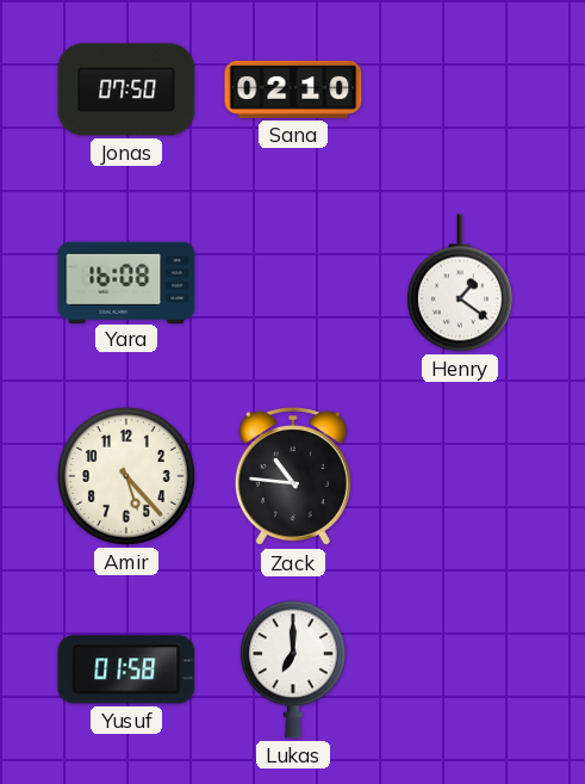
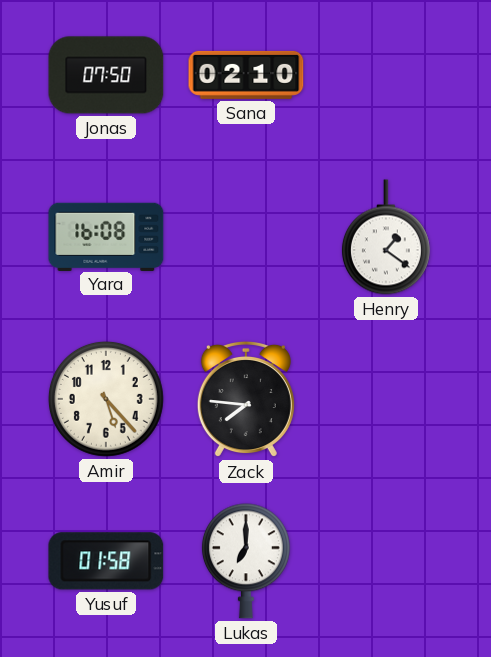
Zack: 10:46 -> 7:46 (246, 399)
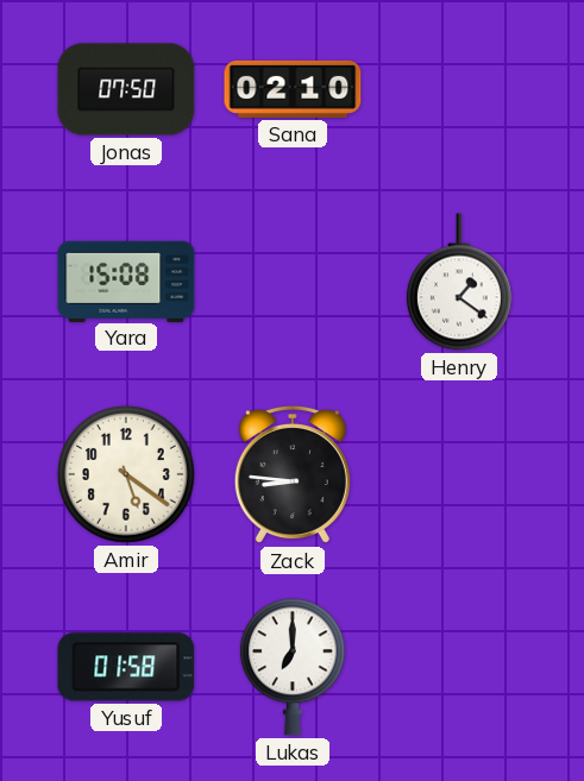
Yara: 16:08 -> 15:08 (126, 281)
Amir: 5:23 -> 5:21 (126, 474)
Zack: 7:46 -> 8:46 (293, 474)
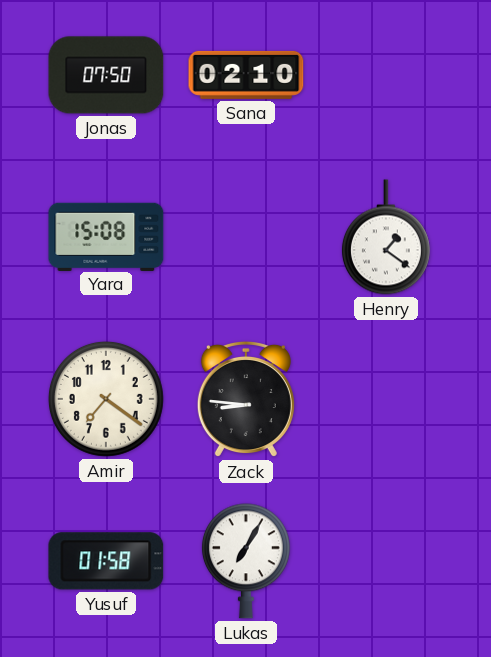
Amir: 5:21 -> 7:21 (106, 399)
Lukas: 7:00 -> 7:05 (246, 561)
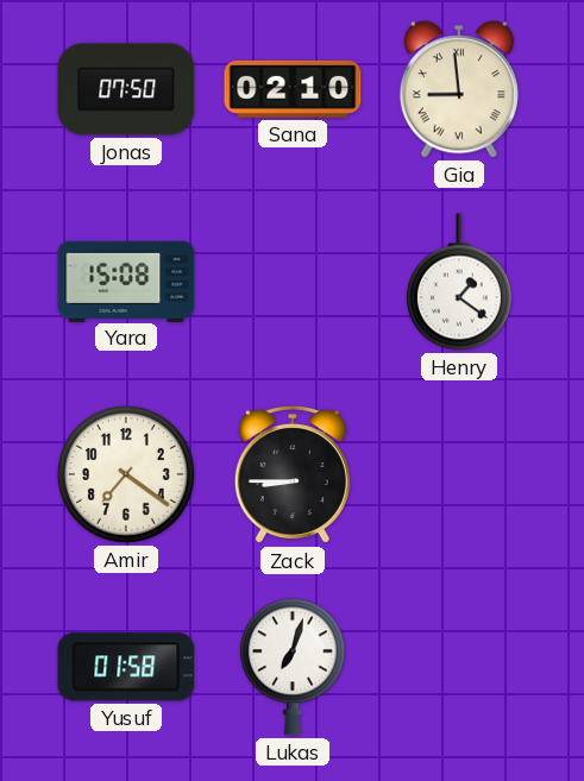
Gia: none -> 8:59 (459, 89)
Zack: 8:46 -> 8:45 (293, 474)
Lukas: 7:05 -> 7:03 (293, 667)
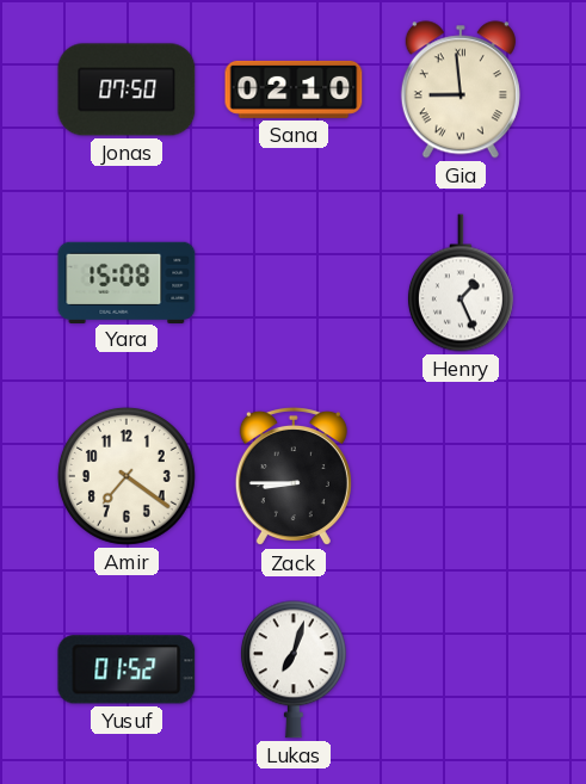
Henry: 1:21 -> 1:26 (461, 283)
Yusuf: 01:58 -> 01:52 (127, 669)
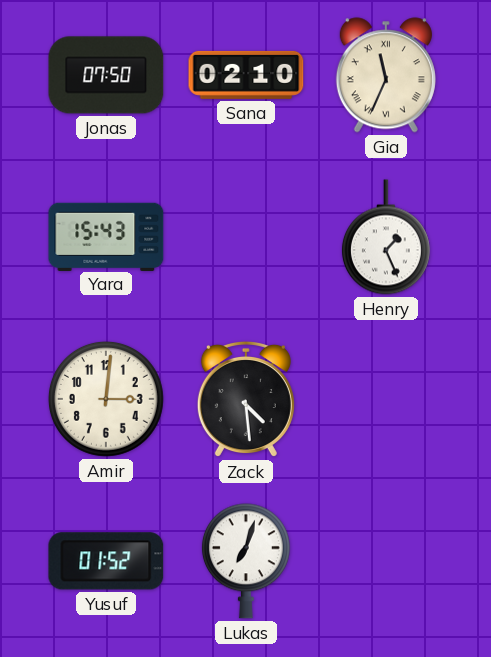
Gia: 8:59 -> 11:34 (386, 75)
Yara: 15:08 -> 15:43 (106, 236)
Amir: 7:21 -> 3:01 (106, 399)
Zack: 8:45 -> 4:29 (246, 399)
